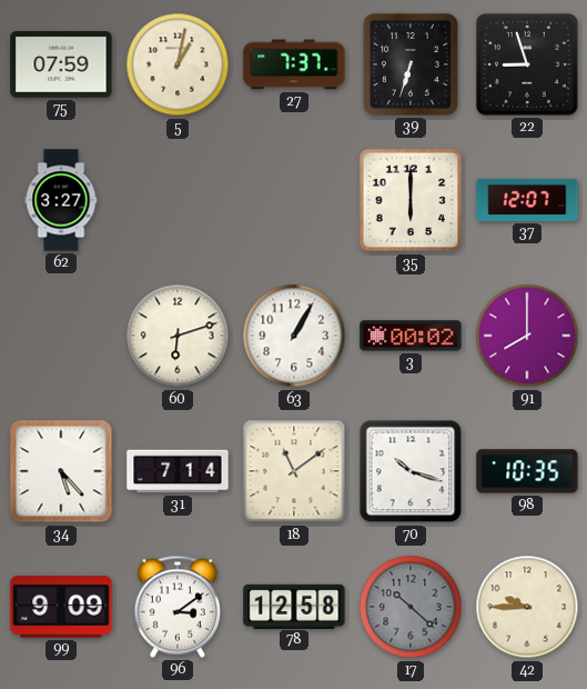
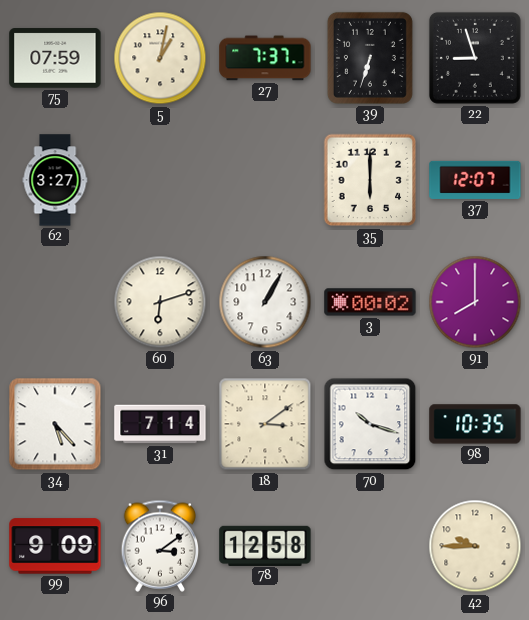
18: 11:09 -> 3:09 (265, 424)
17: 10:22 -> none (411, 607)
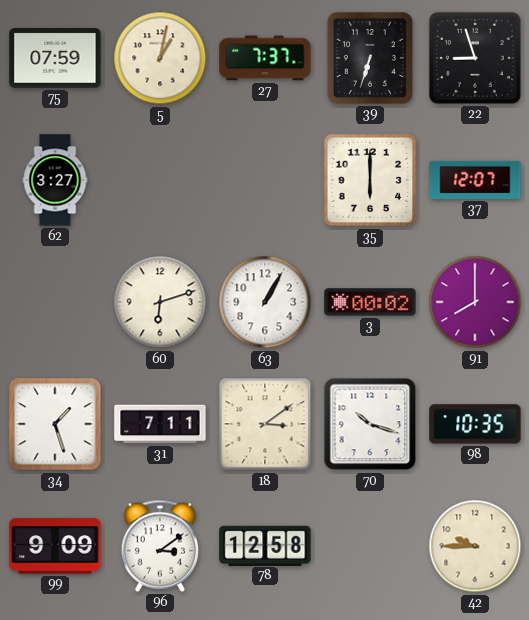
34: 5:23 -> 1:27 (55, 424)
31: 7:14 -> 7:11 (160, 424)
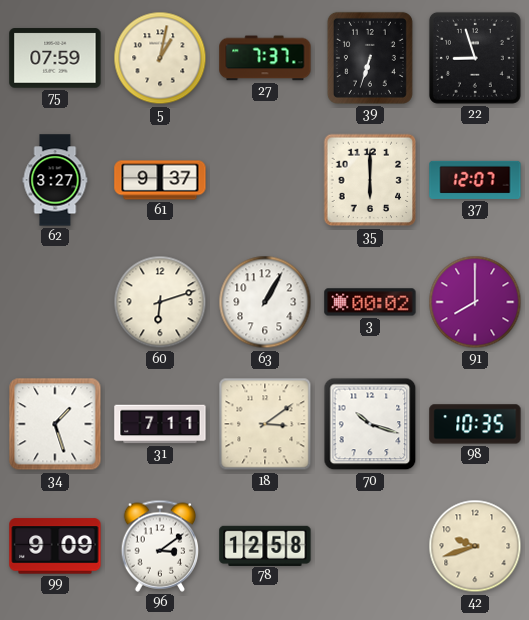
61: none -> 9:37 (160, 180)
42: 9:45 -> 9:42 (475, 546)
